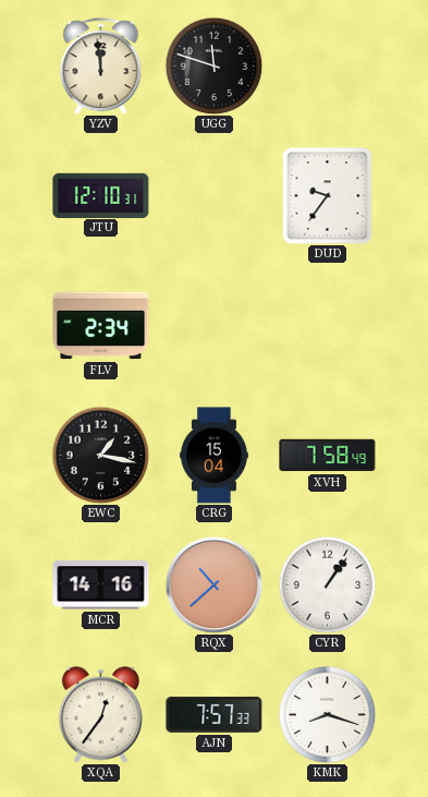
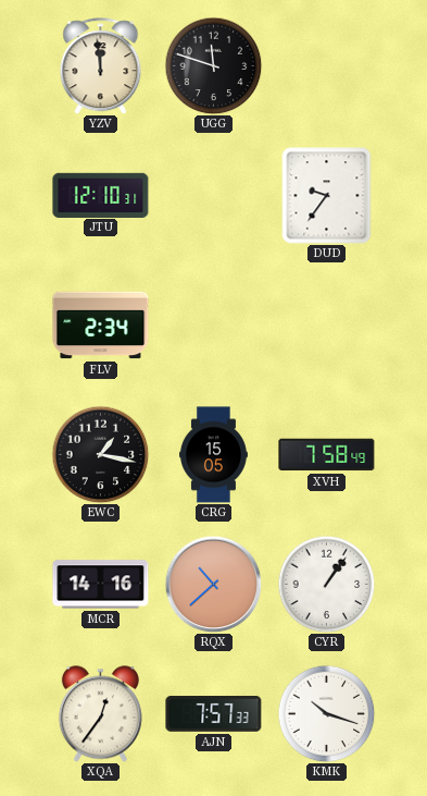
CRG: 15:04 -> 15:05 (213, 455)
KMK: 8:18 -> 10:18 (326, 713)
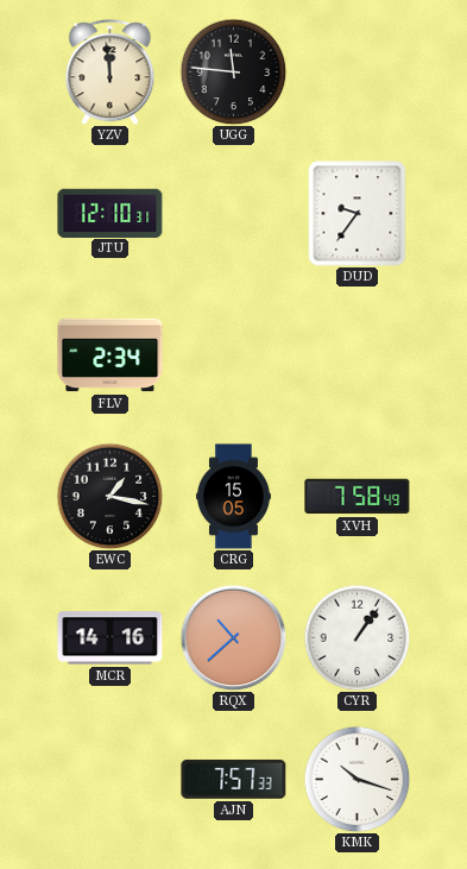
UGG: 11:48 -> 11:46 (233, 71)
XQA: 12:36 -> none (100, 714)
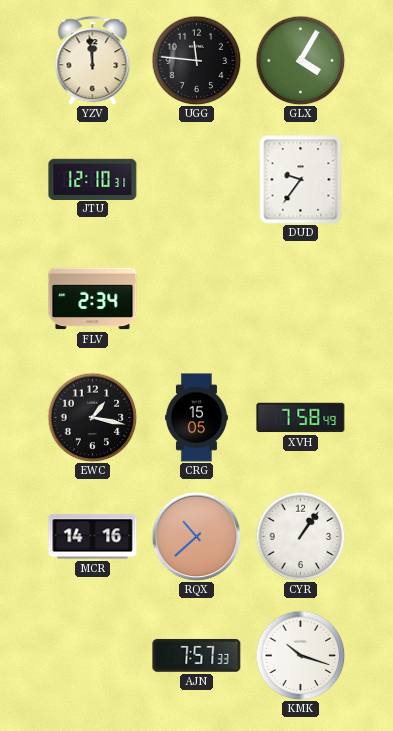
GLX: none -> 4:05 (300, 60)
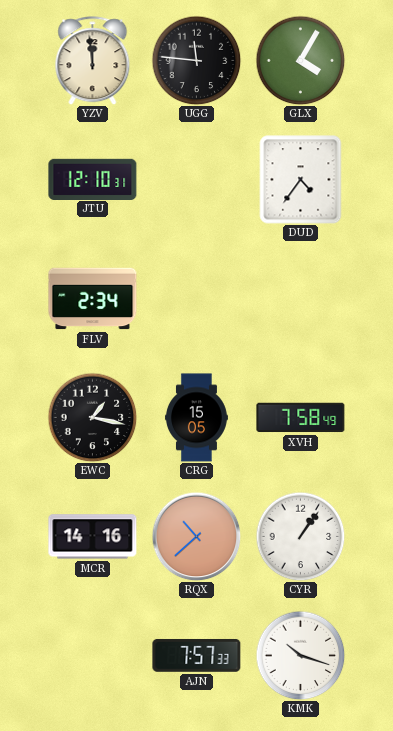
DUD: 9:36 -> 4:36 (301, 180)
